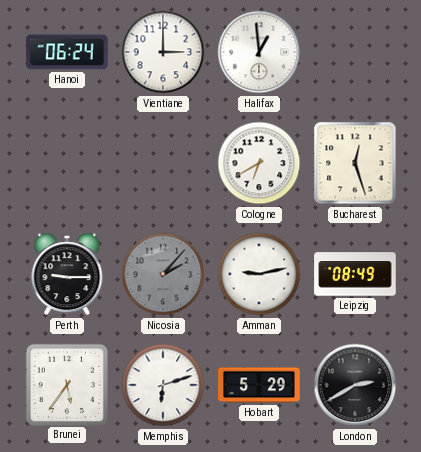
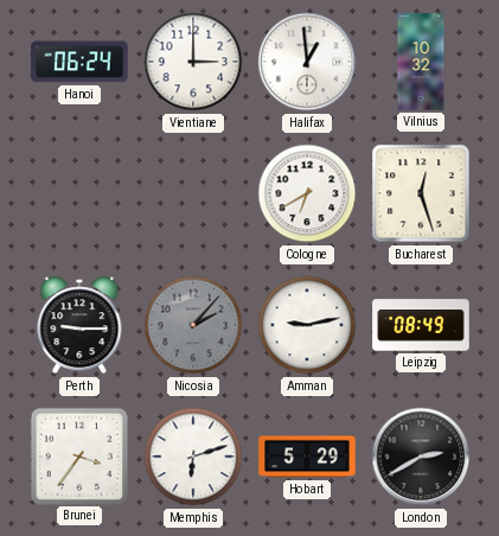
Vilnius: none -> 10:32 (421, 62)
Brunei: 5:36 -> 3:36 (78, 455)
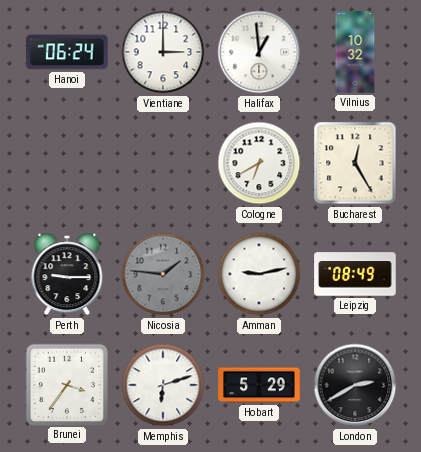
Bucharest: 12:27 -> 12:25 (355, 163)
Nicosia: 2:07 -> 1:46 (163, 274)
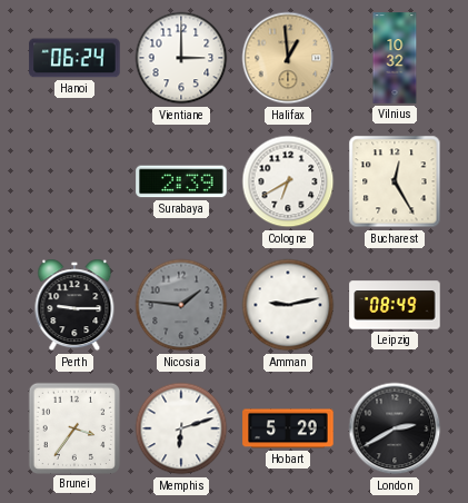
Halifax dial: white -> champagne (288, 58)
Surabaya: none -> 2:39 (181, 181)
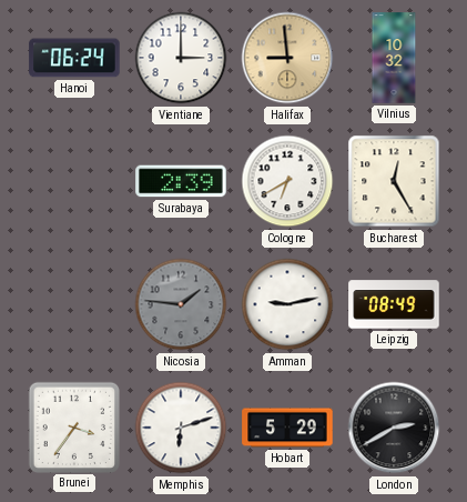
Halifax: 12:59 -> 8:59 (287, 58)
Perth: 9:15 -> none (74, 305)
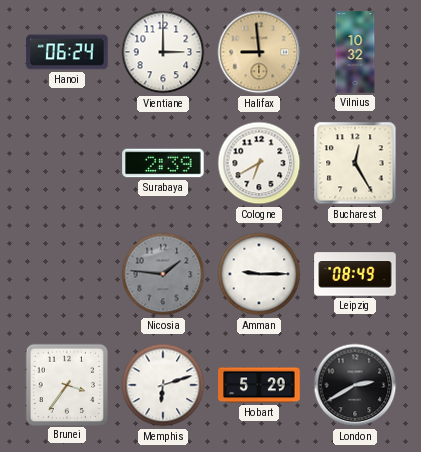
Amman: 9:13 -> 9:15 (259, 274)
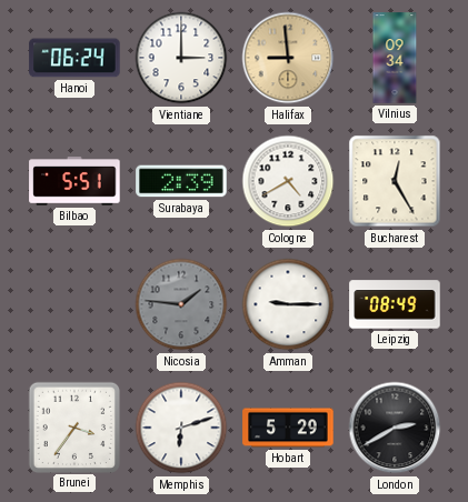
Vilnius: 10:32 -> 09:34 (395, 58)
Bilbao: none -> 5:51 (74, 182)
Cologne: 6:40 -> 4:40 (288, 181)
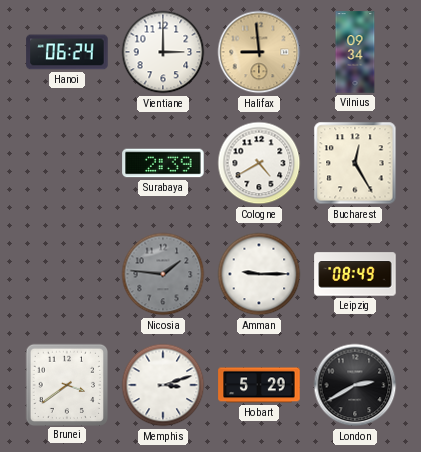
Bilbao: 5:51 -> none (74, 182)
Brunei: 3:36 -> 3:39 (66, 384)
Memphis: 6:12 -> 3:12 (163, 385)
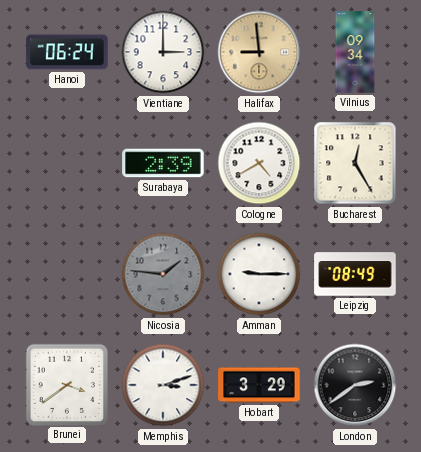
Hobart: 5:29 -> 3:29 (259, 385)
London: 2:40 -> 2:39 (355, 385)
